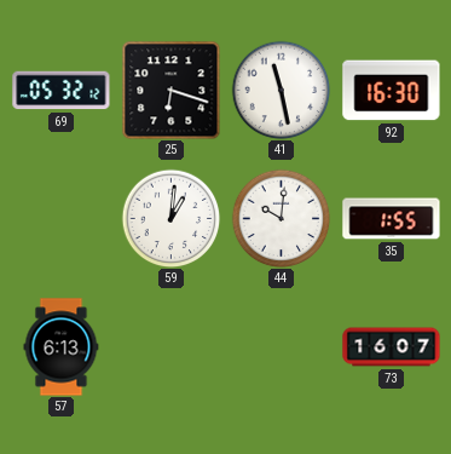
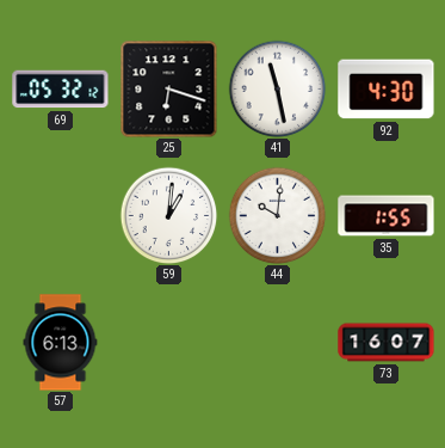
92: 16:30 -> 4:30 (387, 90)
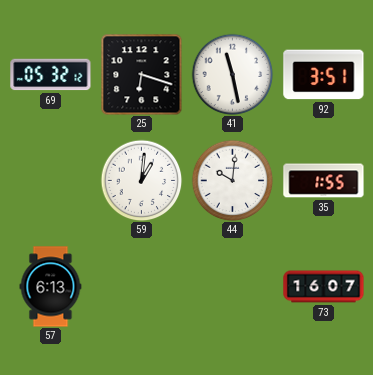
92: 4:30 -> 3:51 (324, 75)
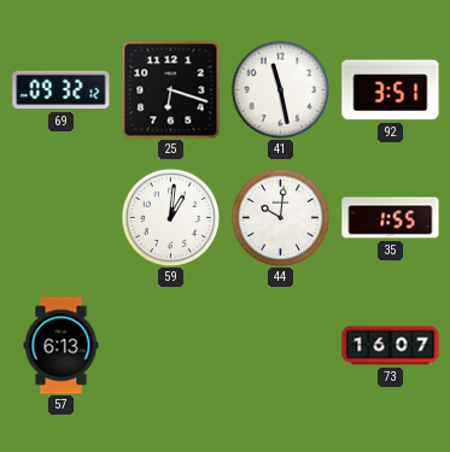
69: 05:32 -> 09:32 (62, 90)
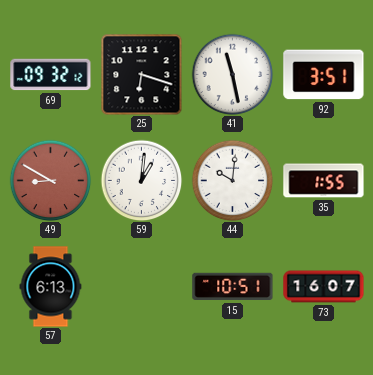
49: none -> 8:50 (50, 180)
15: none -> 10:51 (233, 287)
